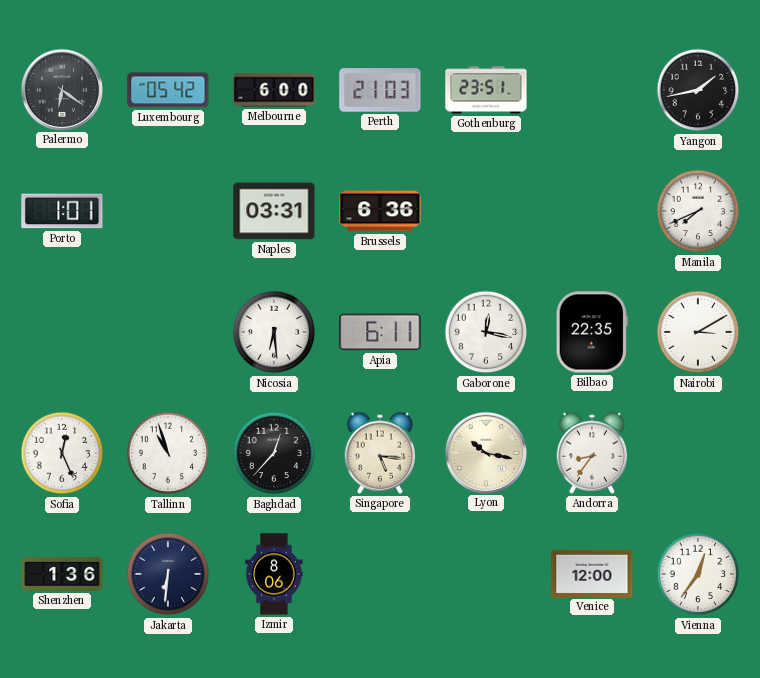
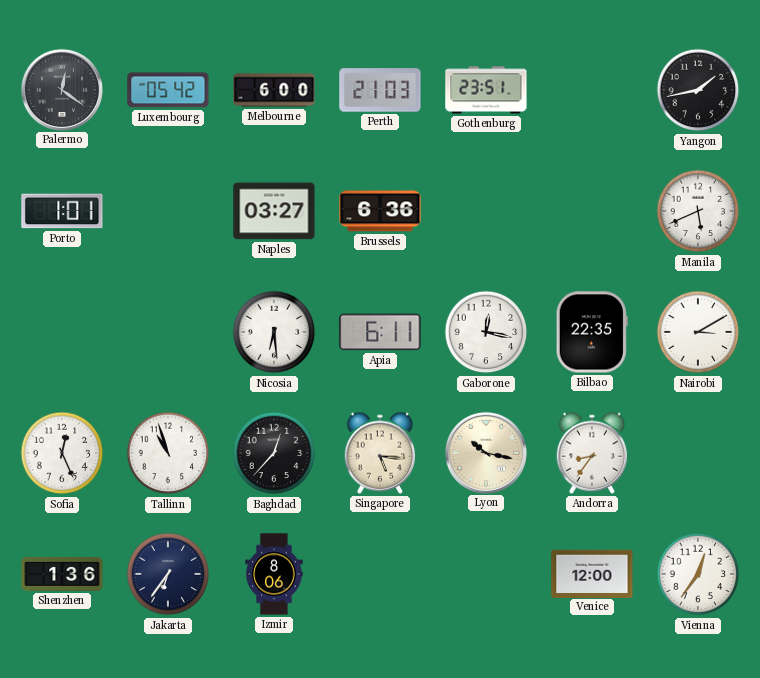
Palermo: 6:21 -> 12:21 (61, 89)
Naples: 03:31 -> 03:27 (274, 211)
Manila: 7:41 -> 5:41 (698, 211)
Jakarta: 6:31 -> 6:36 (168, 574)
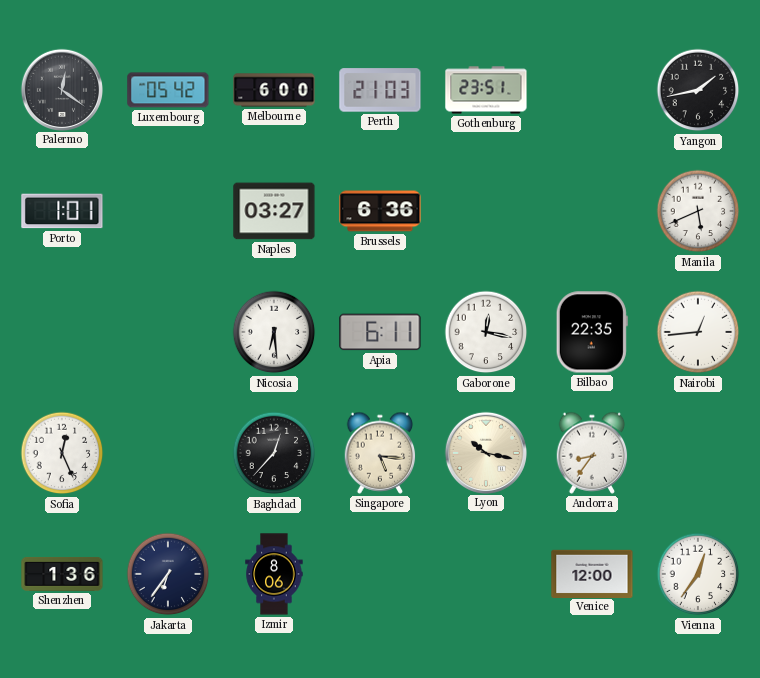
Nairobi: 3:10 -> 12:44 (698, 332)
Tallinn: 10:57 -> none (168, 453)
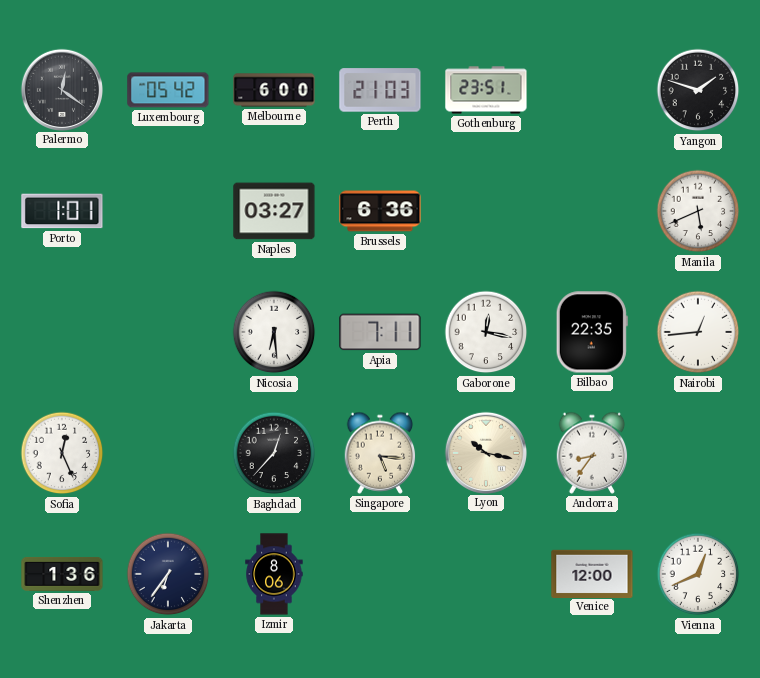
Yangon: 1:43 -> 1:48 (698, 90)
Apia: 6:11 -> 7:11 (380, 332)
Vienna: 12:36 -> 12:41 (698, 574)
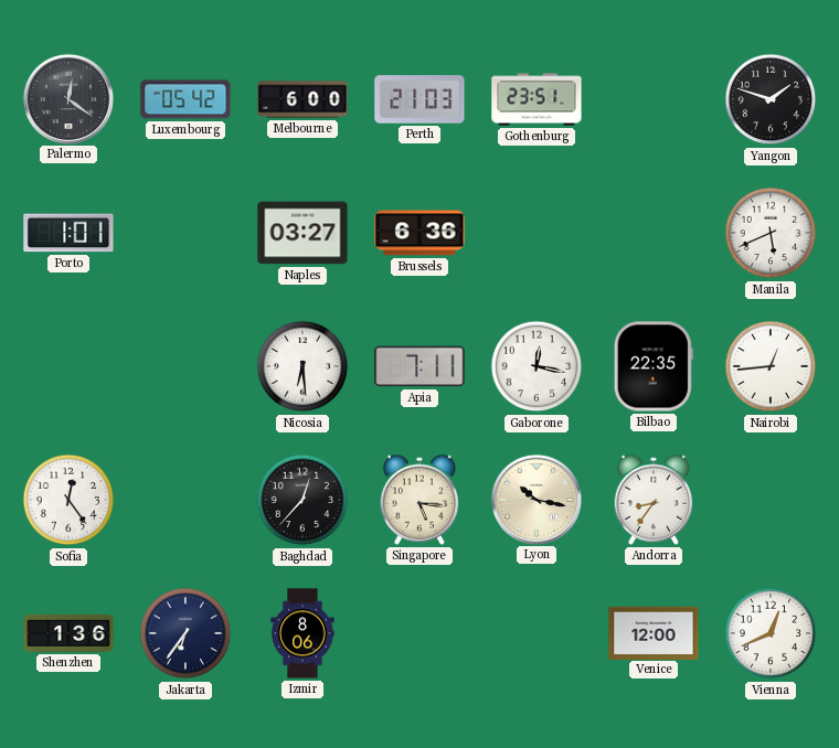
Sofia: 12:26 -> 12:24 (68, 500)
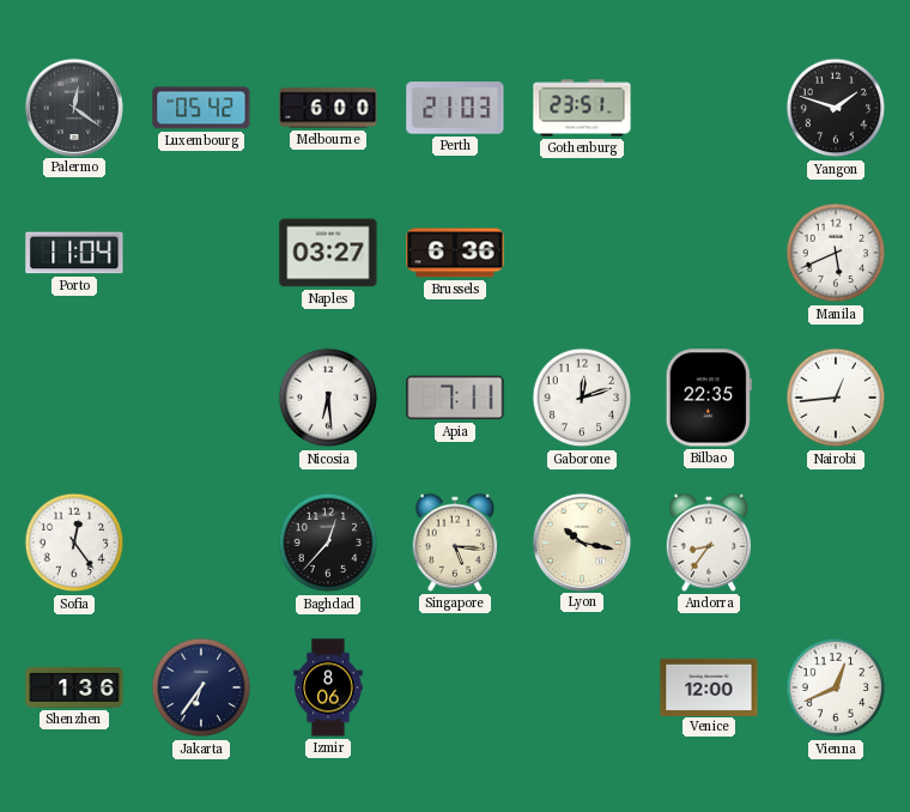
Porto: 1:01 -> 11:04 (74, 253)
Gaborone: 12:17 -> 12:12 (582, 398)
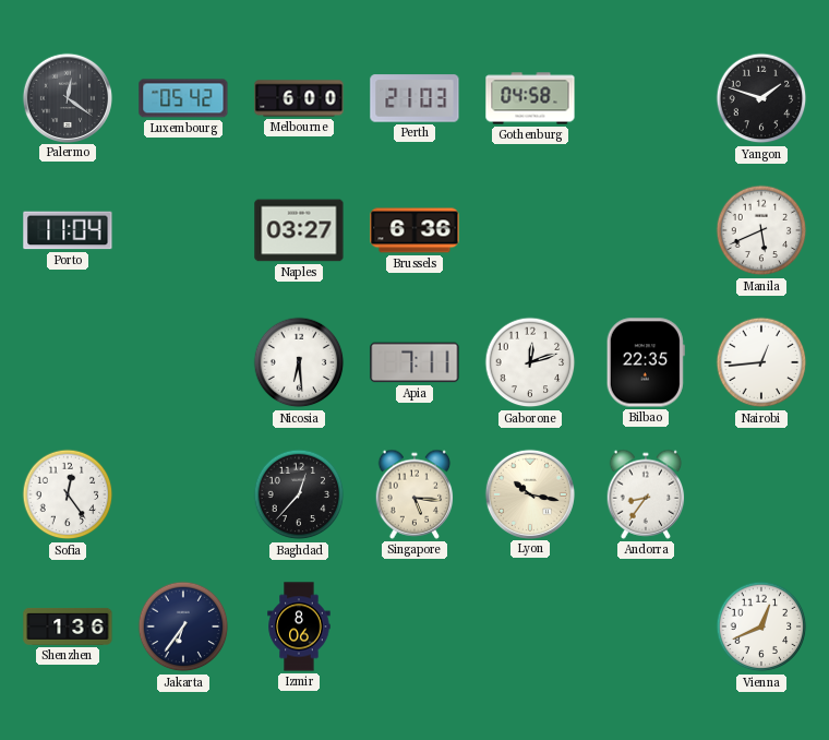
Gothenburg: 23:51 -> 04:58 (530, 98)
Venice: 12:00 -> none (709, 686)
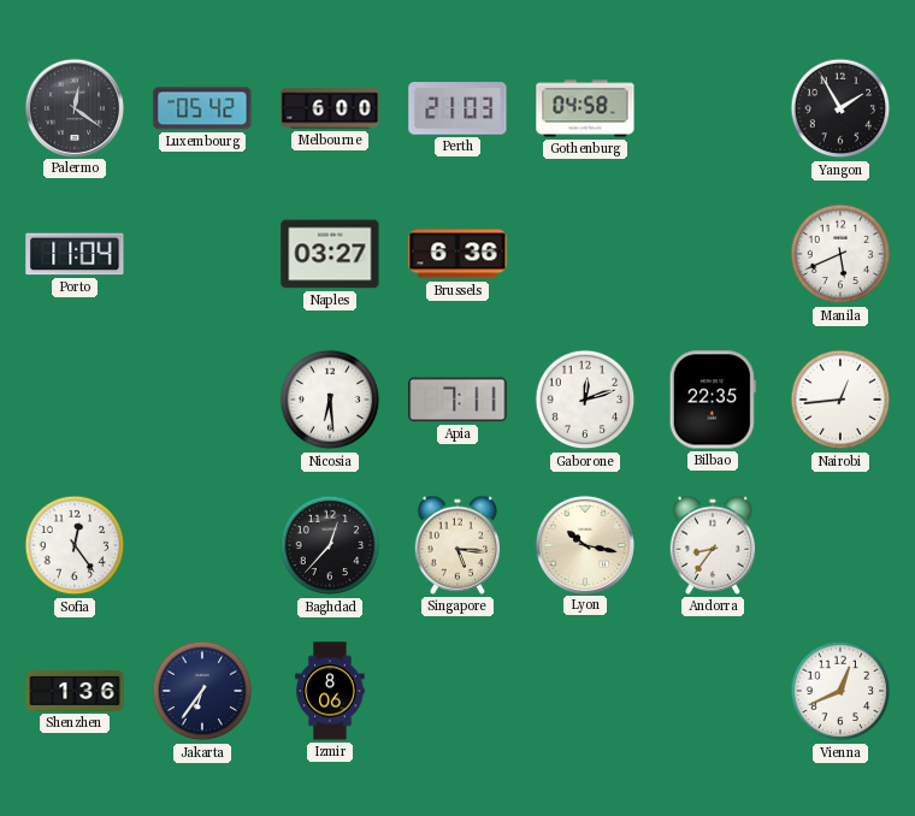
Yangon: 1:48 -> 1:55 (840, 108)
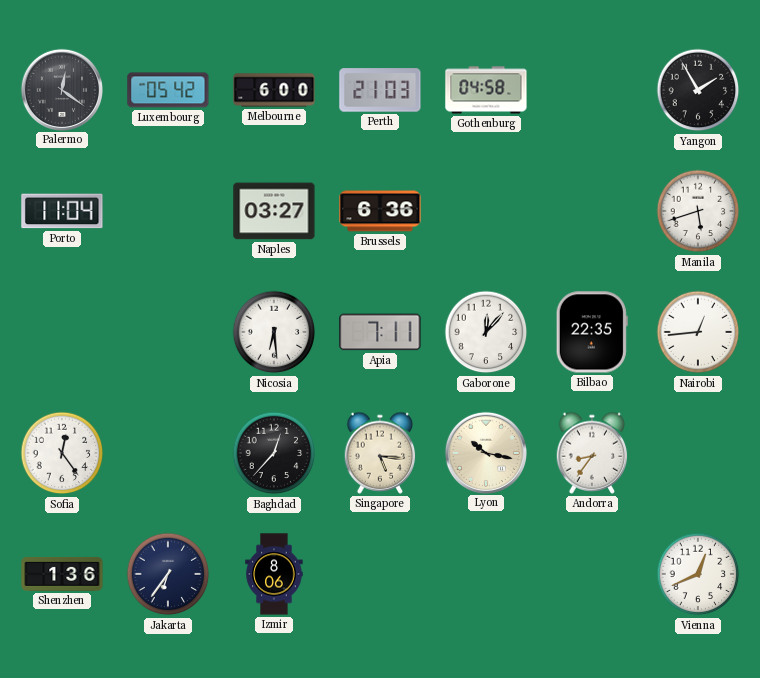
Manila: 5:41 -> 5:42 (698, 211)
Gaborone: 12:12 -> 12:07 (486, 332)
